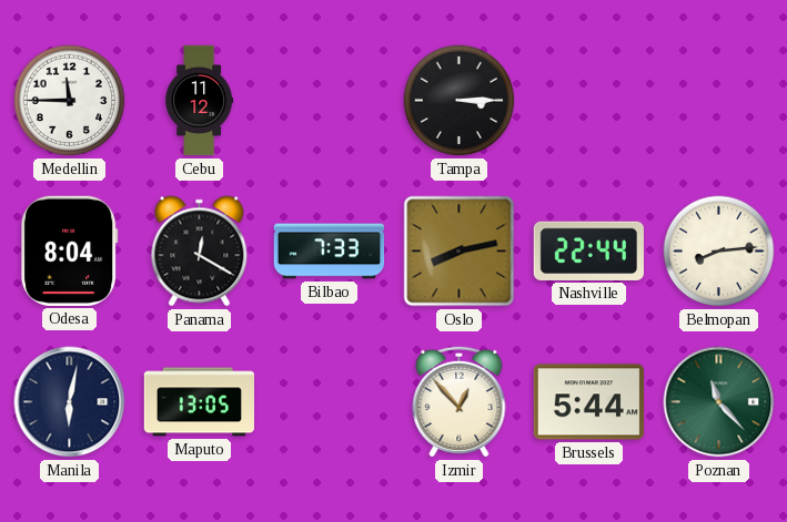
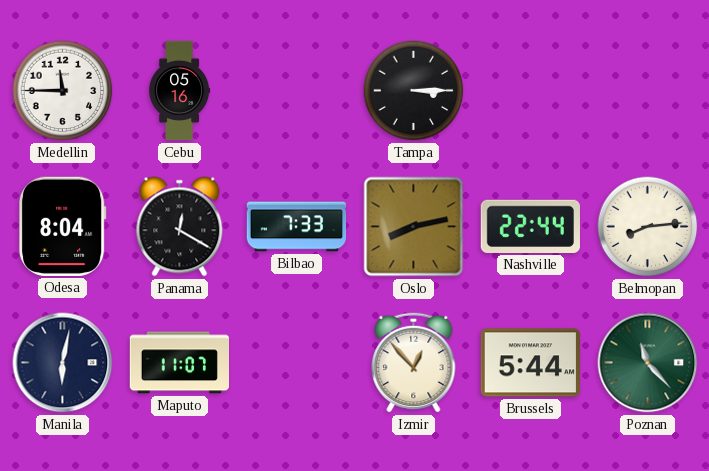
Cebu: 11:12 -> 05:16 (180, 91)
Maputo: 13:05 -> 11:07 (179, 363)
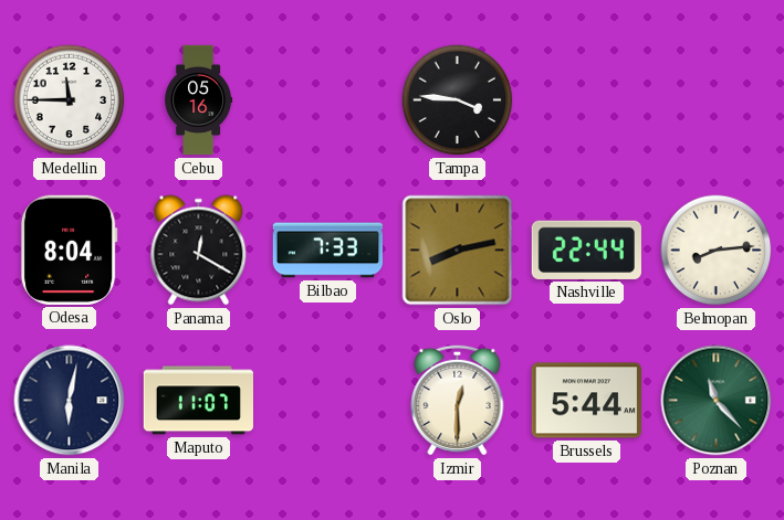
Tampa: 3:15 -> 3:46 (458, 100)
Izmir: 12:53 -> 12:30 (458, 400)
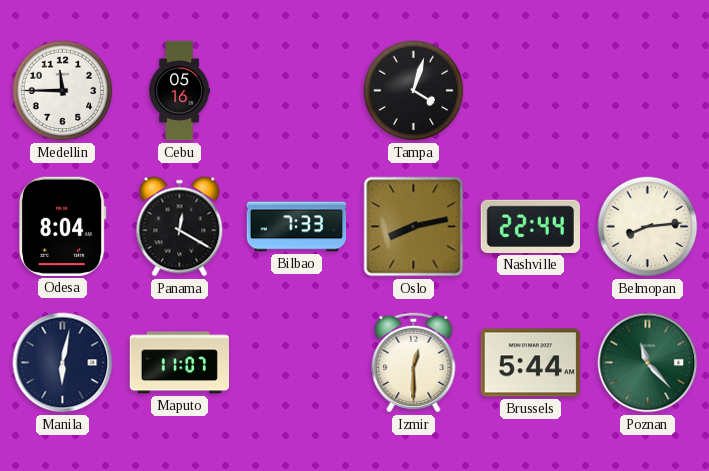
Tampa: 3:46 -> 4:03 (414, 91)
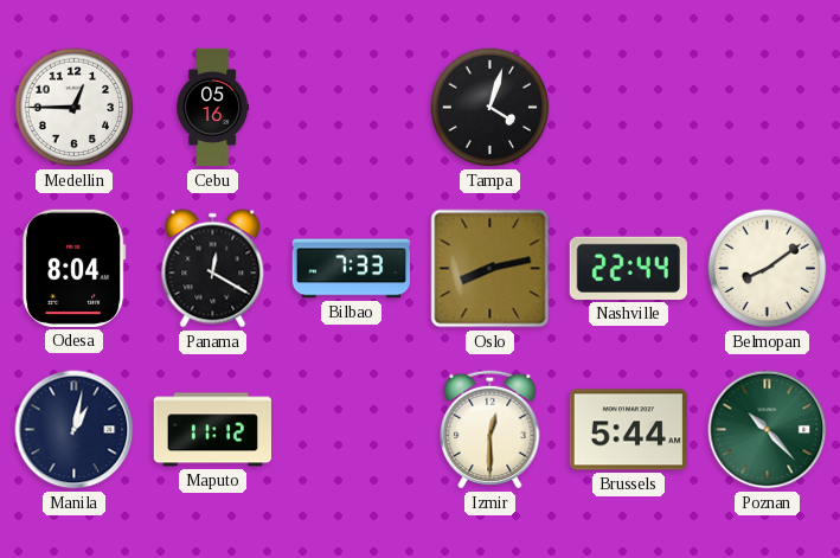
Medellin: 11:45 -> 12:45 (75, 108)
Belmopan: 8:14 -> 8:09 (768, 269)
Manila: 6:02 -> 1:02 (75, 430)
Maputo: 11:07 -> 11:12 (212, 430)
Poznan: 11:23 -> 10:23 (768, 430)
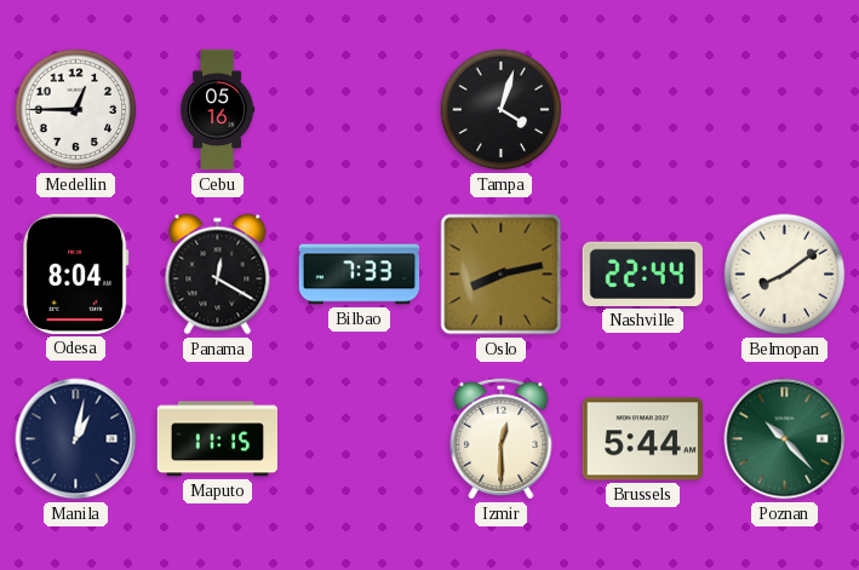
Maputo: 11:12 -> 11:15 (217, 439)
